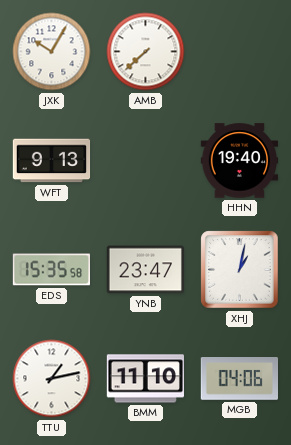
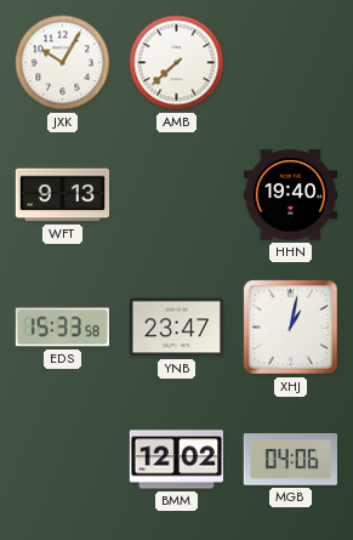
EDS: 15:35 -> 15:33 (62, 328)
TTU: 1:13 -> none (52, 379)
BMM: 11:10 -> 12:02 (176, 460)
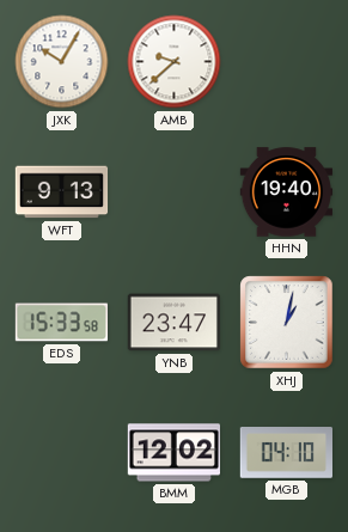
AMB: 7:38 -> 9:38 (175, 62)
MGB: 04:06 -> 04:10 (286, 453)
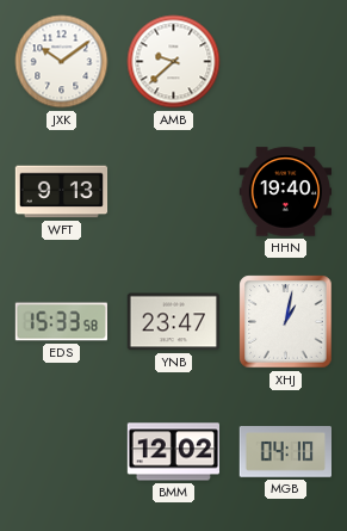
JXK: 10:05 -> 10:09 (62, 62)
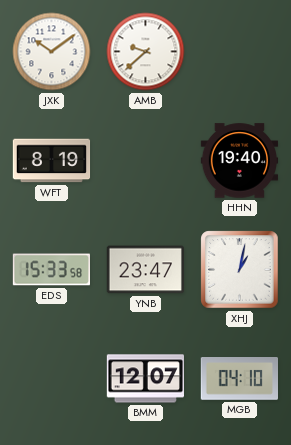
WFT: 9:13 -> 8:19 (52, 161)
BMM: 12:02 -> 12:07 (145, 379)
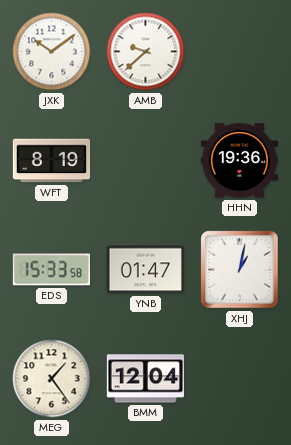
HHN: 19:40 -> 19:36 (240, 161)
YNB: 23:47 -> 01:47 (145, 270)
MEG: none -> 1:24 (52, 379)
BMM: 12:07 -> 12:04 (145, 379)
MGB: 04:10 -> none (239, 379)
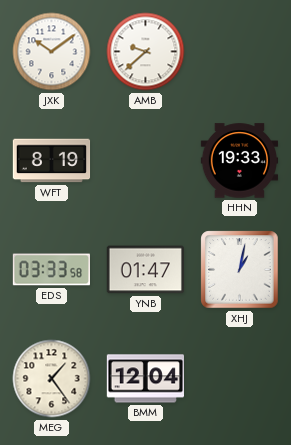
HHN: 19:36 -> 19:33 (240, 161)
EDS: 15:33 -> 03:33 (51, 270)
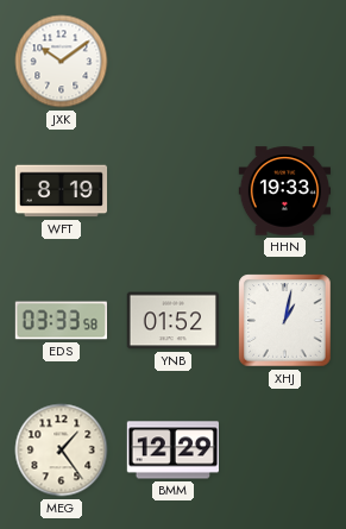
AMB: 9:38 -> none (146, 52)
YNB: 01:47 -> 01:52 (172, 321)
BMM: 12:04 -> 12:29 (172, 451)
